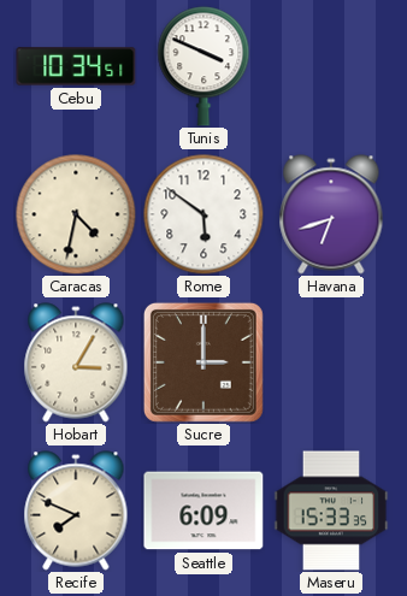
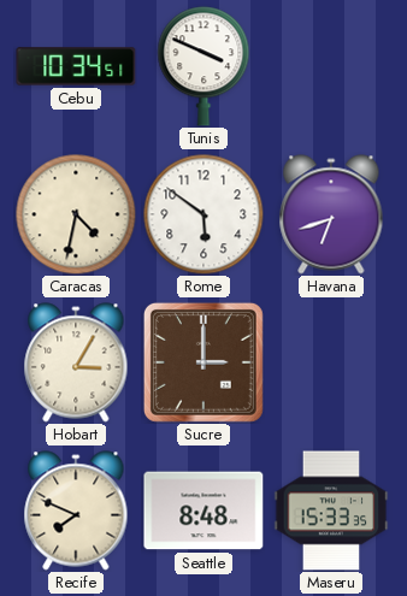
Seattle: 6:09 -> 8:48 (203, 511)
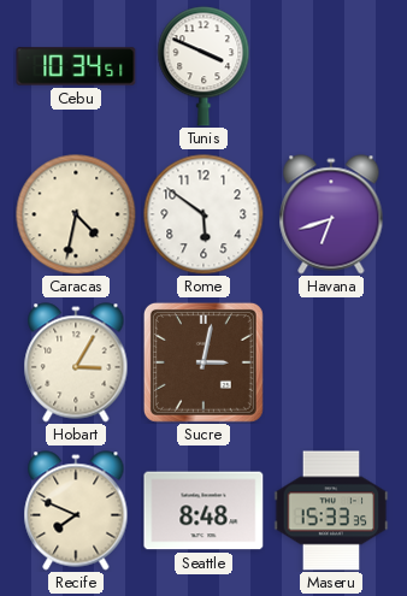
Sucre: 3:00 -> 3:02 (203, 362)
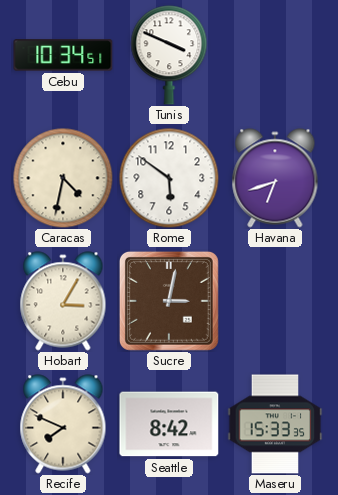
Seattle: 8:48 -> 8:42 (169, 424)
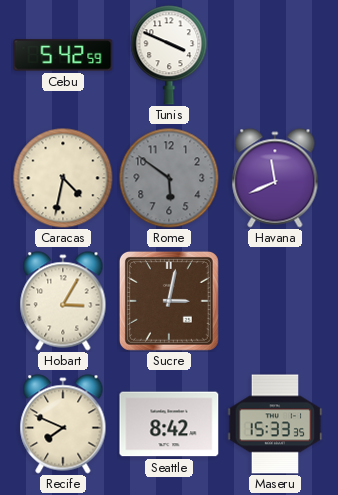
Cebu: 10:34 -> 5:42 (63, 55)
Rome dial: white -> grey (169, 178)
Havana: 6:42 -> 11:41 (275, 178)
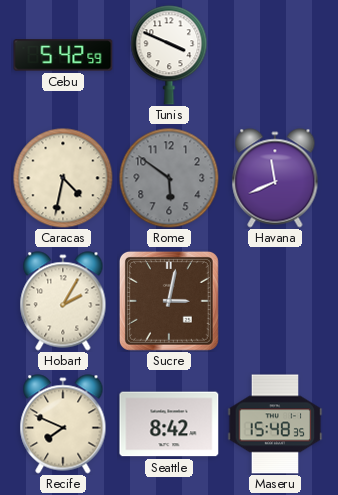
Hobart: 3:05 -> 2:05 (63, 301)
Maseru: 15:33 -> 15:48 (275, 424)
